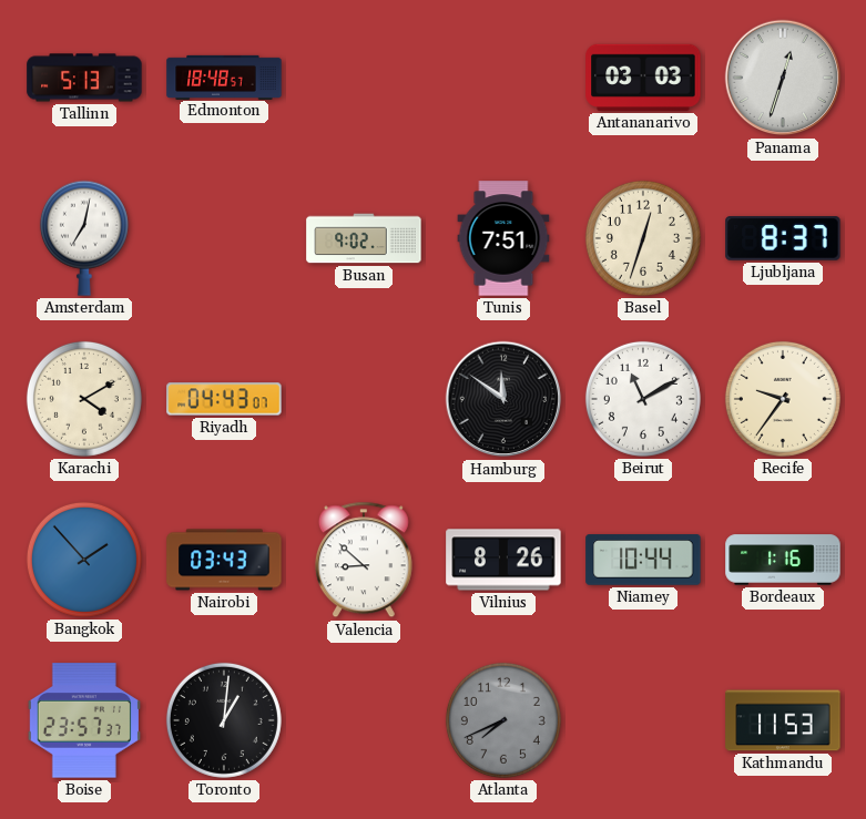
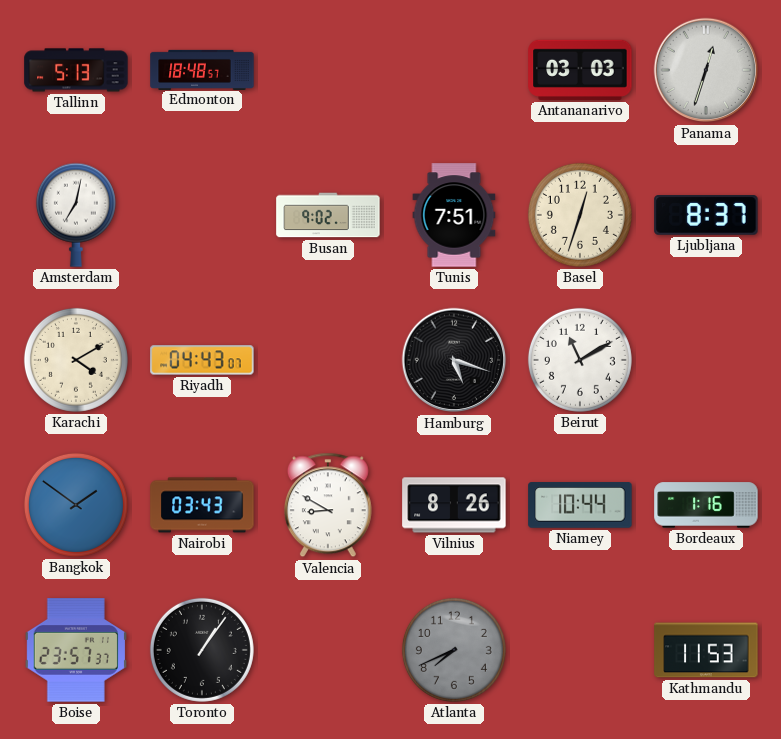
Hamburg: 11:51 -> 5:18 (454, 360)
Recife: 9:36 -> none (783, 399)
Bangkok: 1:53 -> 1:51 (76, 505)
Valencia: 8:52 -> 8:50 (328, 505)
Toronto: 1:01 -> 1:06 (202, 650)
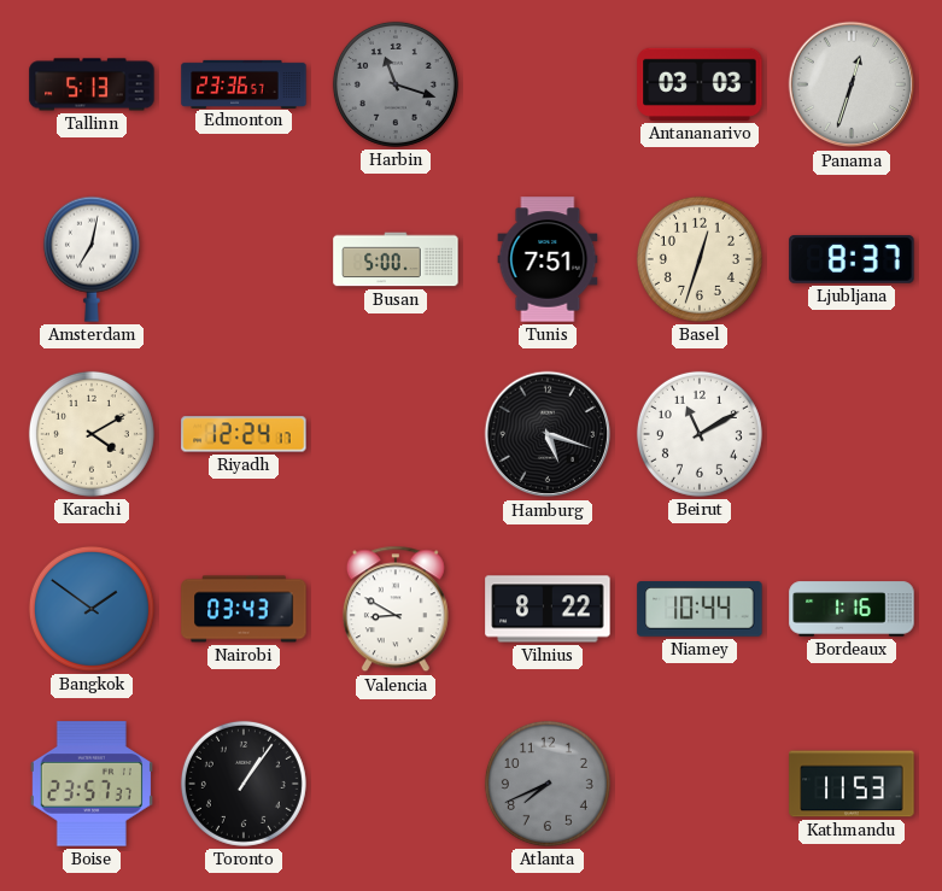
Edmonton: 18:48 -> 23:36 (244, 83)
Harbin: none -> 11:18 (396, 84)
Busan: 9:02 -> 5:00 (396, 259)
Riyadh: 04:43 -> 12:24 (244, 434)
Vilnius: 8:26 -> 8:22 (548, 609)
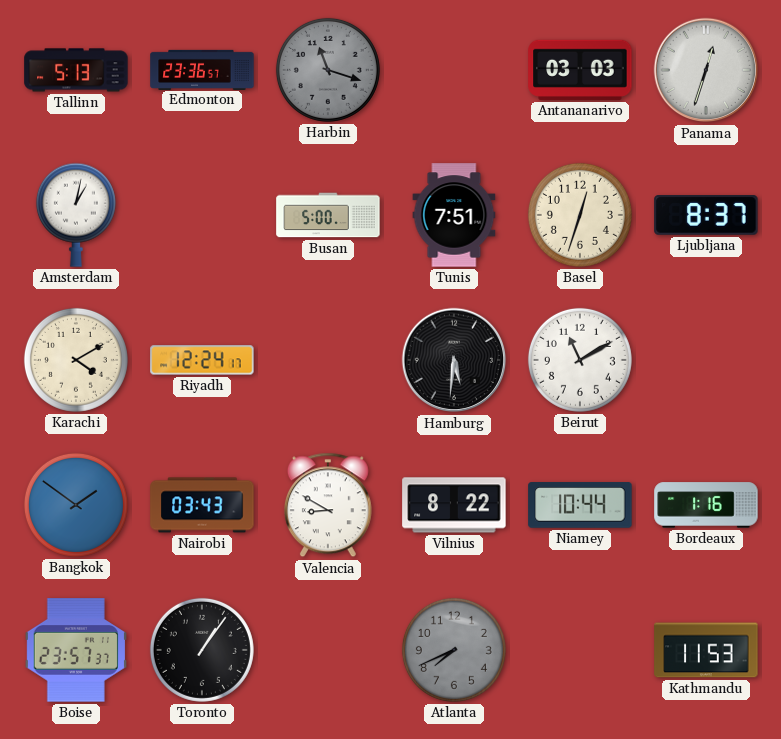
Amsterdam: 7:02 -> 1:02 (76, 215)
Hamburg: 5:18 -> 5:31 (454, 360)
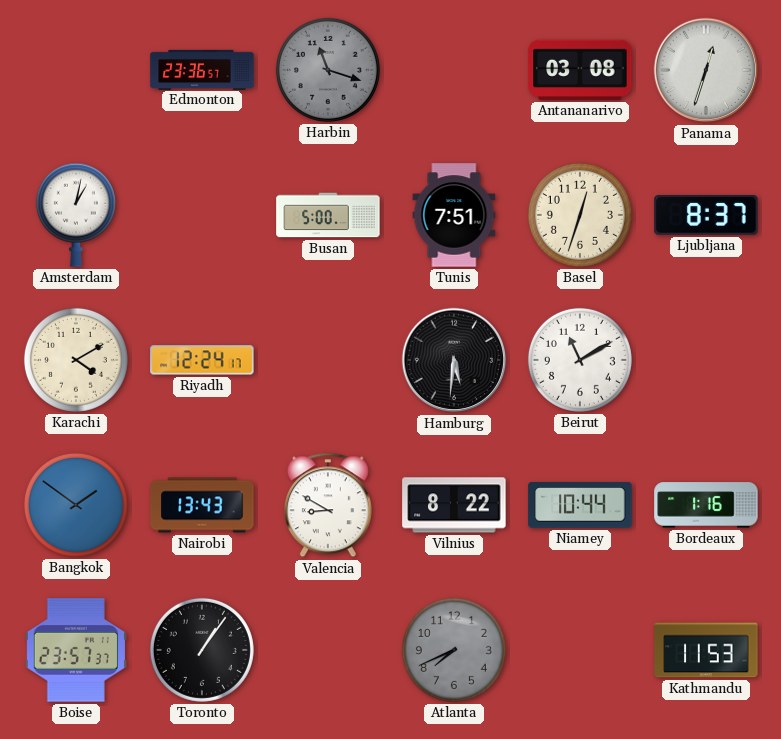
Tallinn: 5:13 -> none (76, 70)
Antananarivo: 03:03 -> 03:08 (580, 70)
Nairobi: 03:43 -> 13:43 (202, 505)
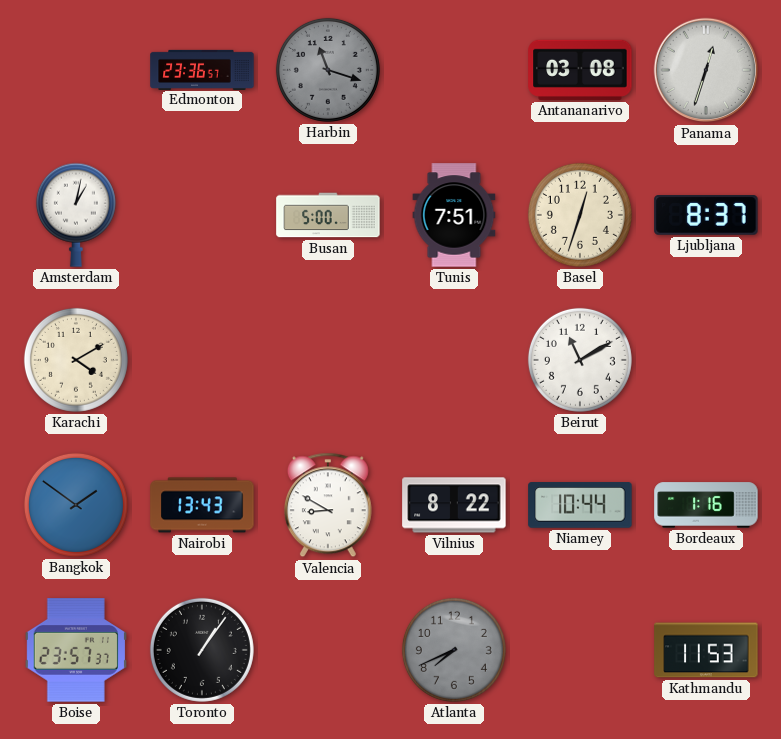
Riyadh: 12:24 -> none (202, 360)
Hamburg: 5:31 -> none (454, 360)
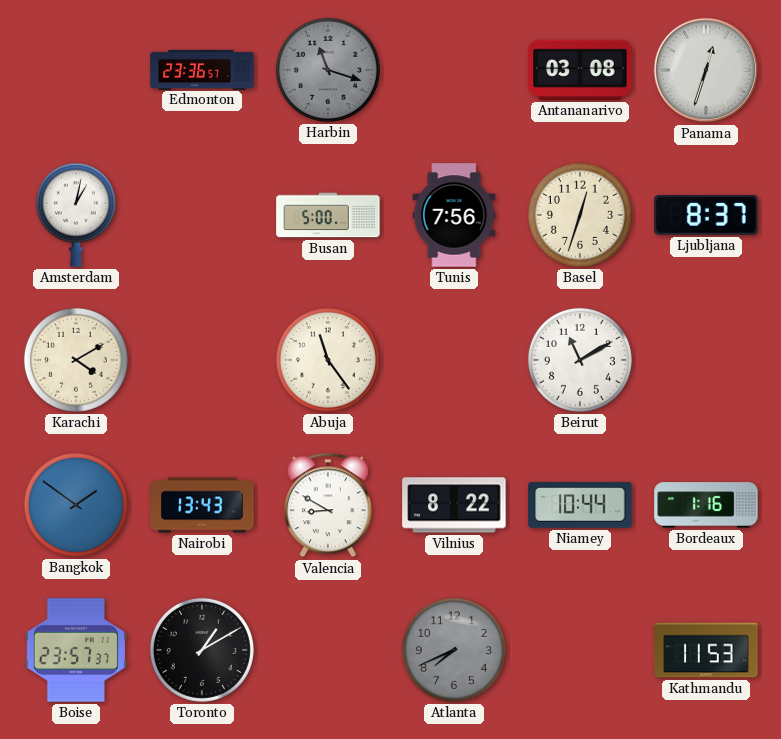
Tunis: 7:51 -> 7:56 (454, 215)
Abuja: none -> 11:24 (328, 360)
Toronto: 1:06 -> 1:10 (202, 650)
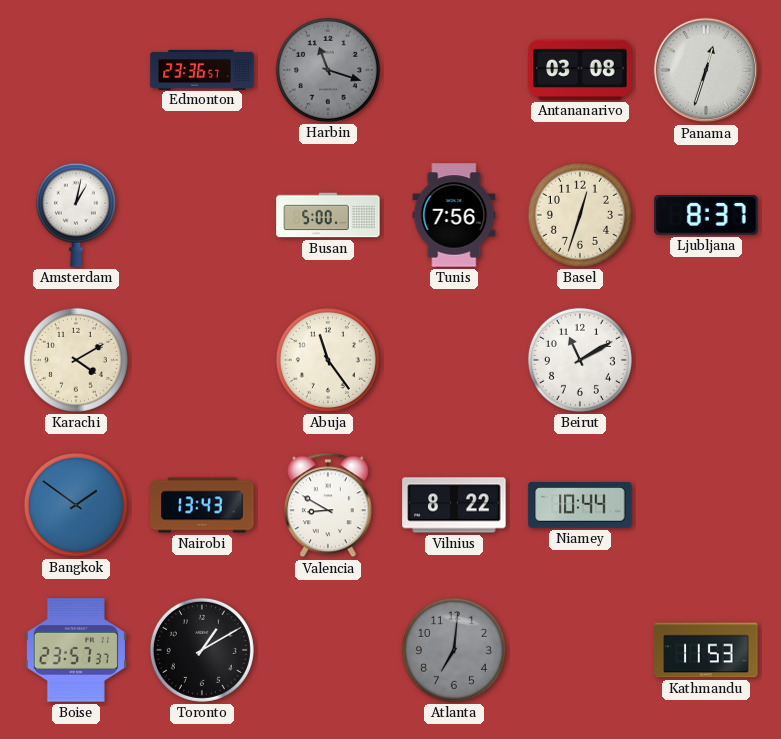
Bordeaux: 1:16 -> none (706, 505)
Atlanta: 7:41 -> 7:01 (454, 650)
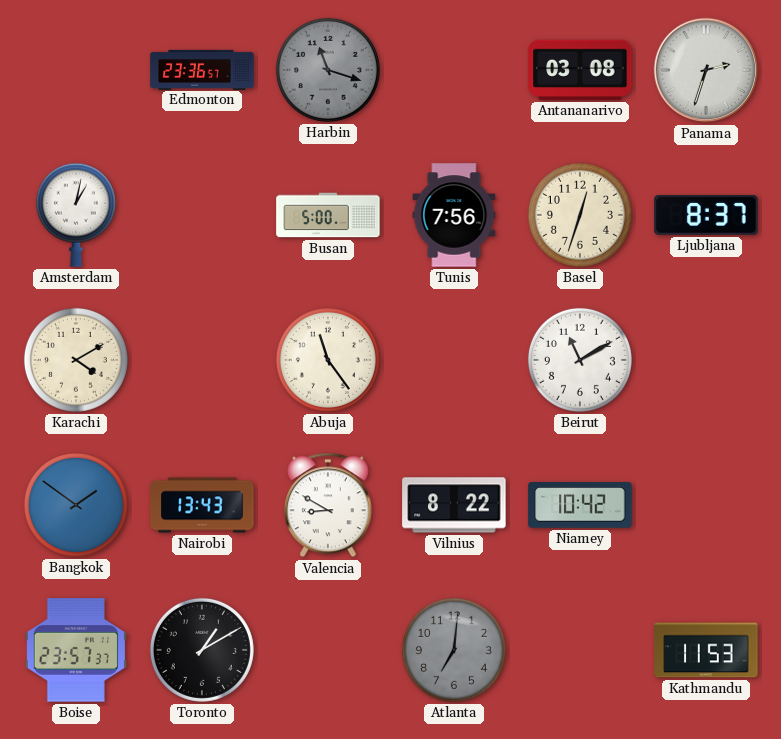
Panama: 12:33 -> 2:33 (706, 70)
Niamey: 10:44 -> 10:42 (580, 505)
